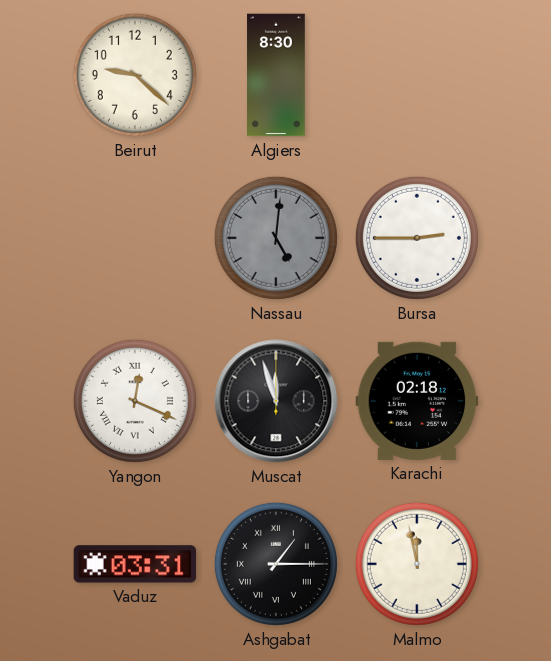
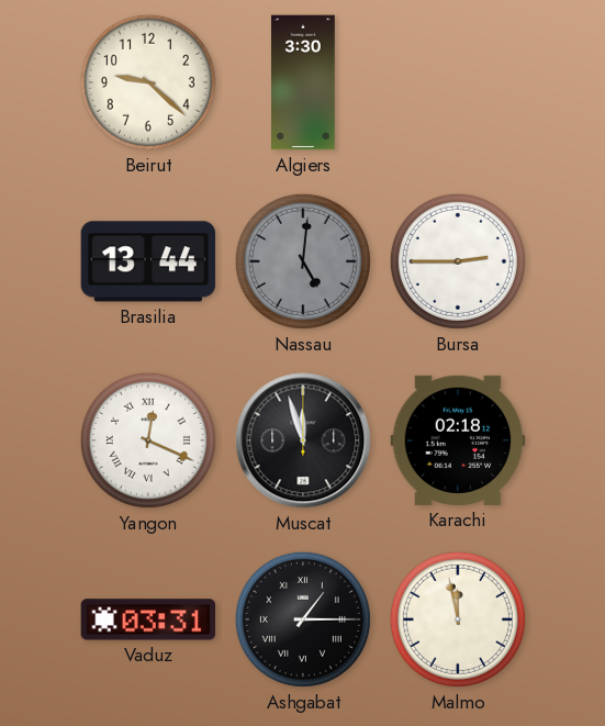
Algiers: 8:30 -> 3:30 (303, 82)
Brasilia: none -> 13:44 (148, 261)
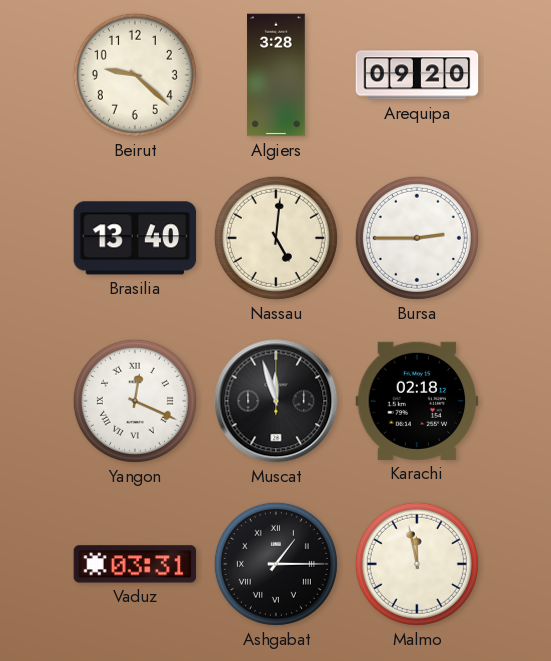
Algiers: 3:30 -> 3:28 (276, 75)
Arequipa: none -> 09:20 (417, 75)
Brasilia: 13:44 -> 13:40 (135, 238)
Nassau dial: grey -> cream (276, 238)
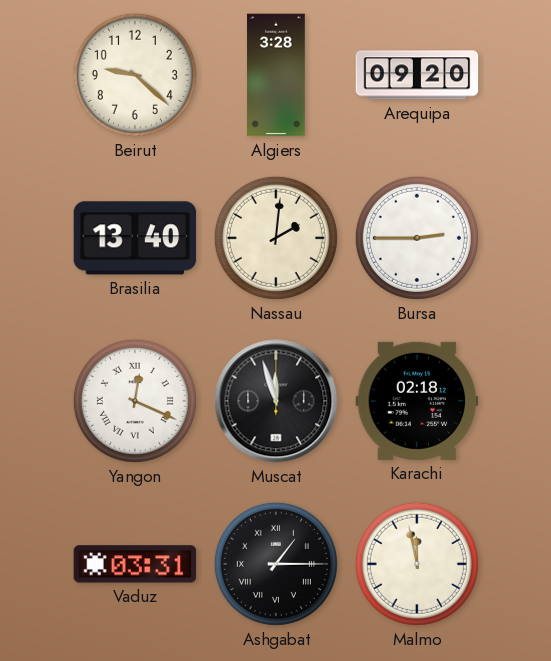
Nassau: 5:01 -> 2:01 (276, 238)
